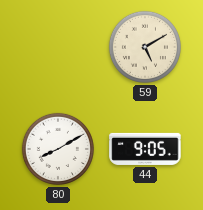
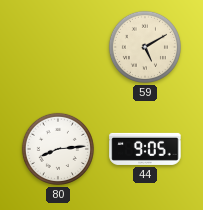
80: 8:10 -> 8:14 (58, 149)
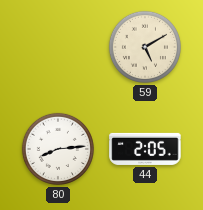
44: 9:05 -> 2:05 (145, 149)
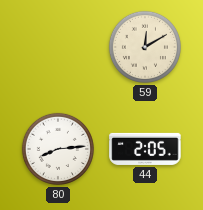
59: 5:10 -> 12:10 (145, 47)
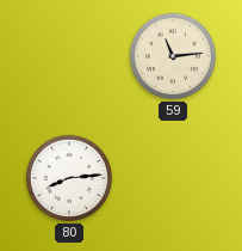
59: 12:10 -> 11:14 (173, 56)
44: 2:05 -> none (145, 149)
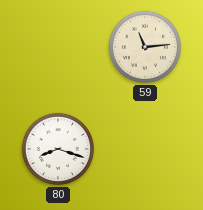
80: 8:14 -> 8:18 (58, 149)
